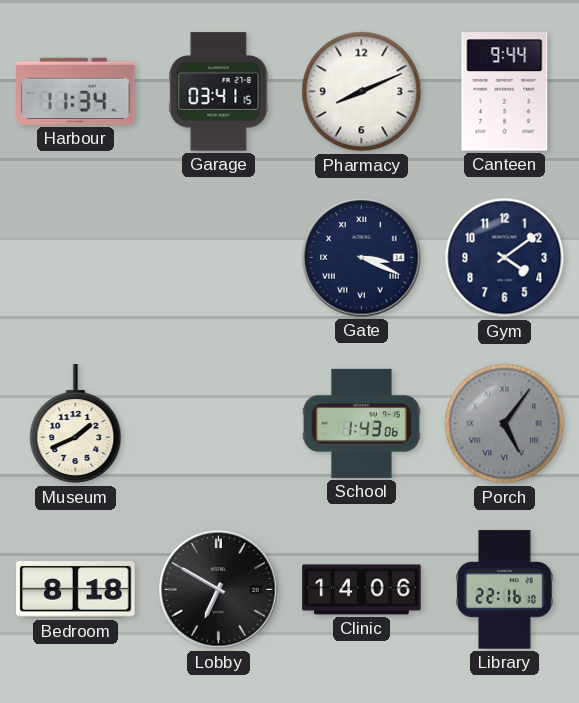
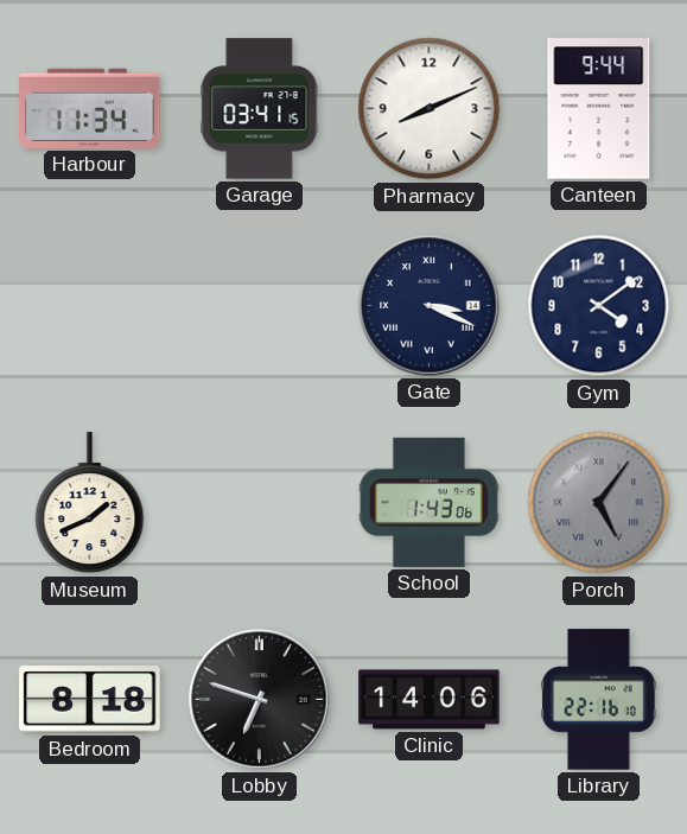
Lobby: 6:50 -> 6:48 (260, 700)
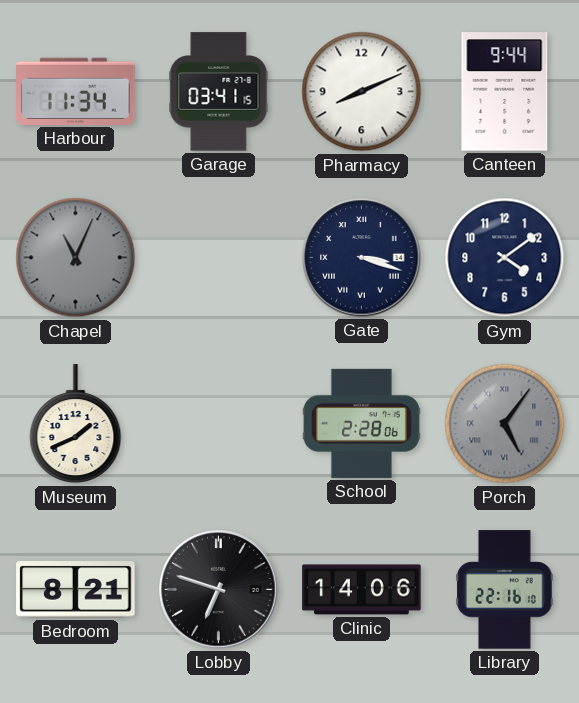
Chapel: none -> 11:04 (76, 258)
Gate: 3:19 -> 3:18 (362, 258)
School: 1:43 -> 2:28 (361, 423)
Bedroom: 8:18 -> 8:21 (76, 590)
